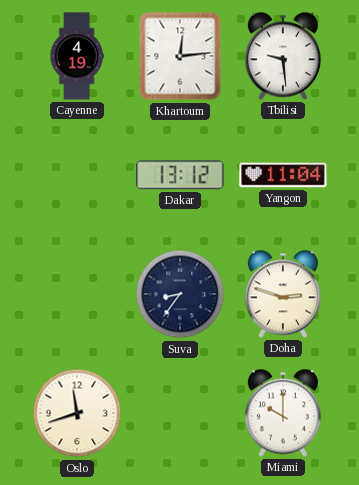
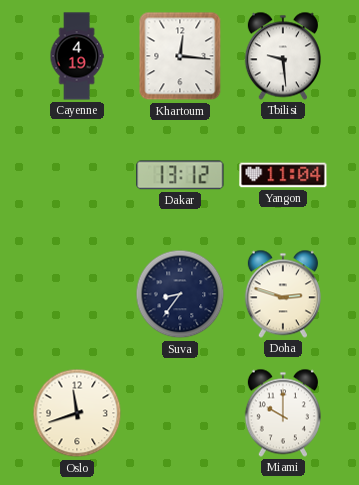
Khartoum: 12:14 -> 12:16 (180, 56)
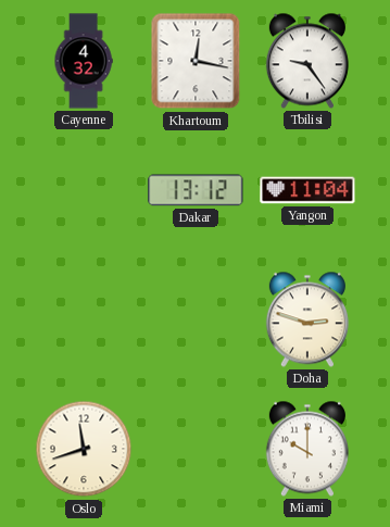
Cayenne: 4:19 -> 4:32 (84, 61)
Khartoum: 12:16 -> 12:17 (196, 61)
Tbilisi: 9:29 -> 9:24 (307, 61)
Suva: 8:36 -> none (180, 294)
